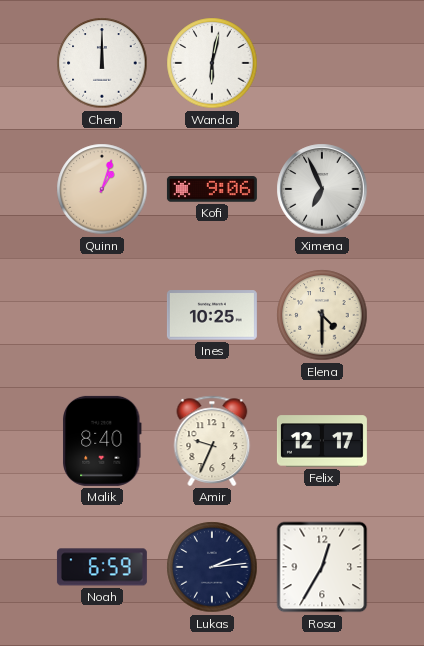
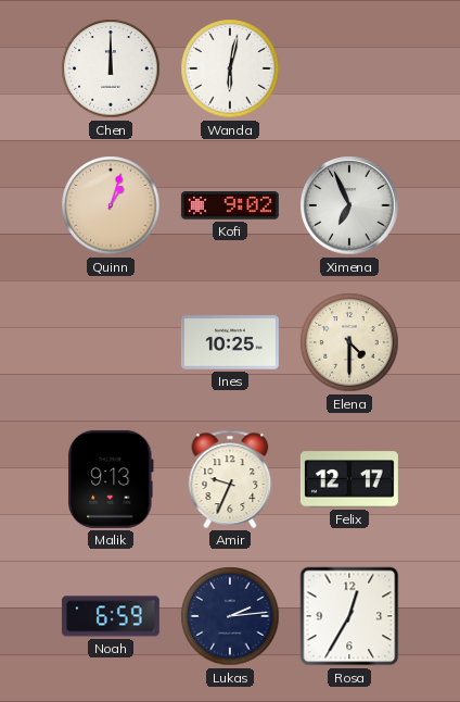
Kofi: 9:06 -> 9:02 (230, 205)
Malik: 8:40 -> 9:13 (111, 479)
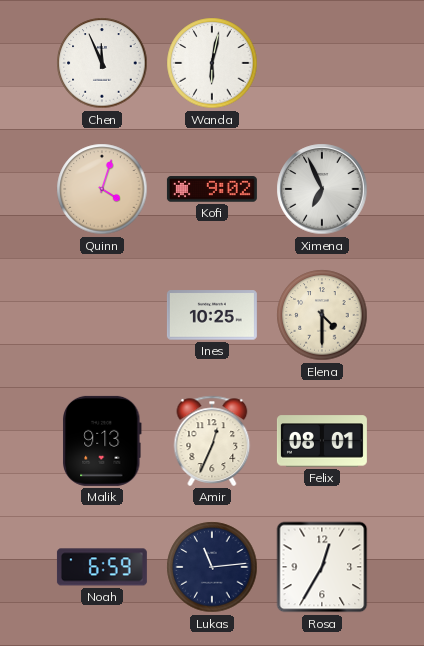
Chen: 12:00 -> 11:56 (102, 63)
Quinn: 1:03 -> 4:03 (102, 189)
Amir: 9:34 -> 12:34 (212, 441)
Felix: 12:17 -> 08:01 (322, 441)
Lukas: 2:14 -> 11:14 (212, 567)
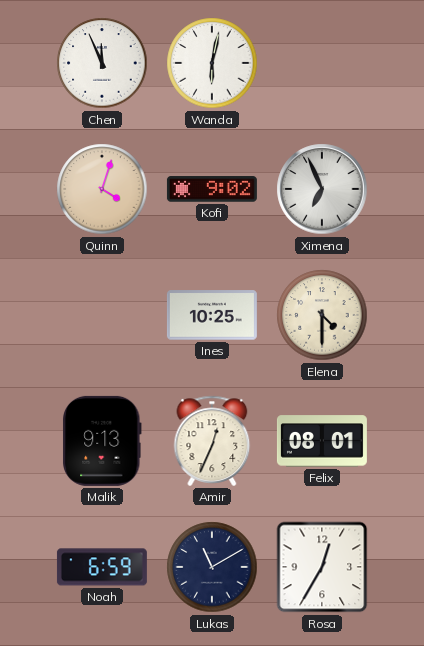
Lukas: 11:14 -> 11:10 (212, 567)
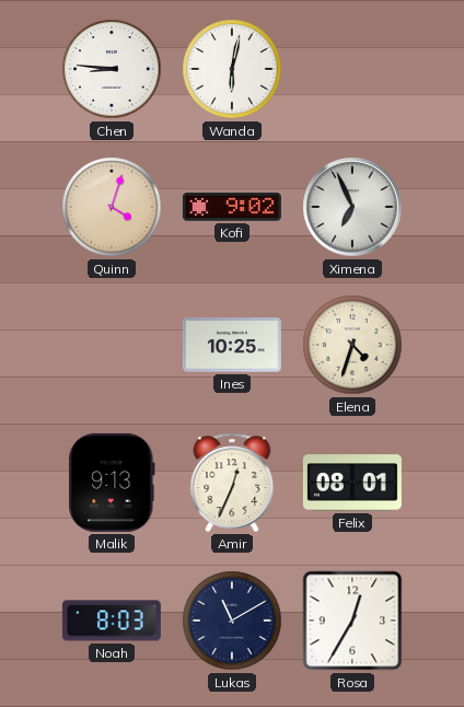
Chen: 11:56 -> 8:46 (112, 69)
Elena: 4:30 -> 4:33 (352, 345)
Noah: 6:59 -> 8:03 (112, 621)
